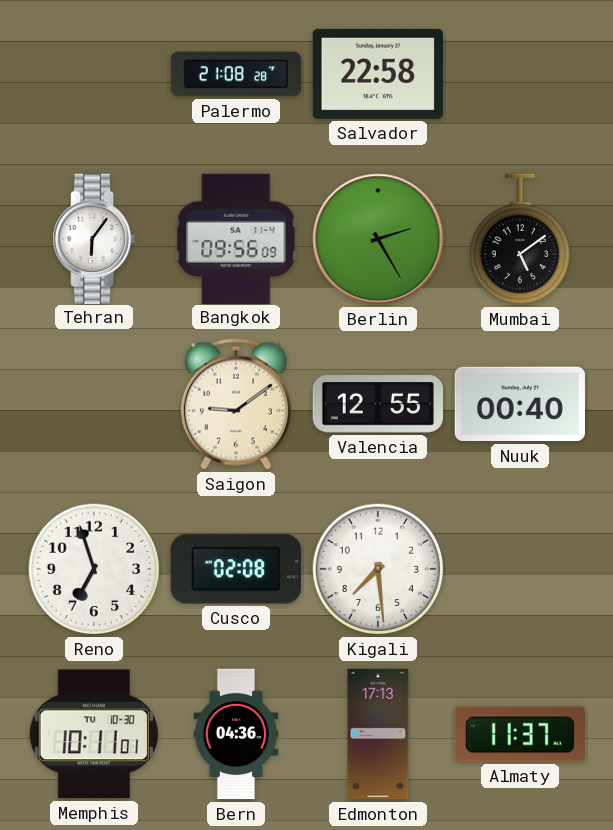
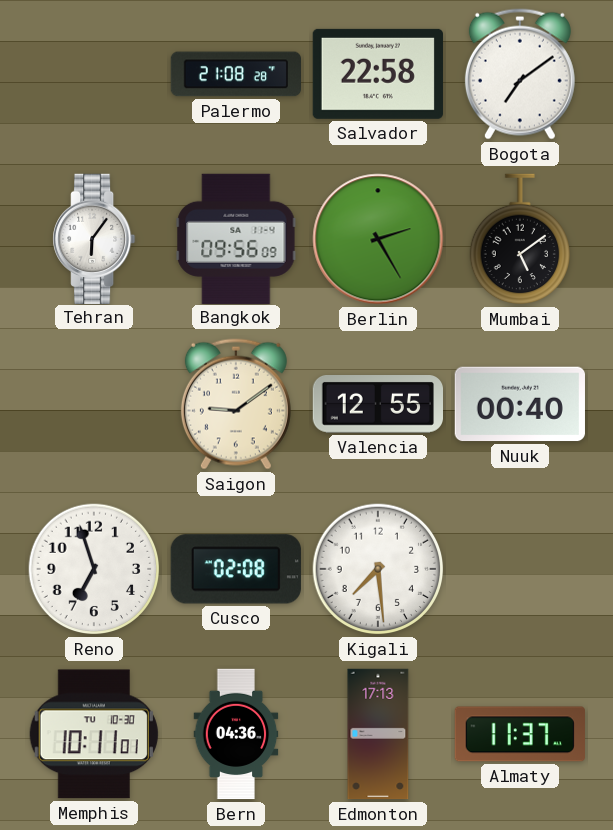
Bogota: none -> 7:09 (520, 74)
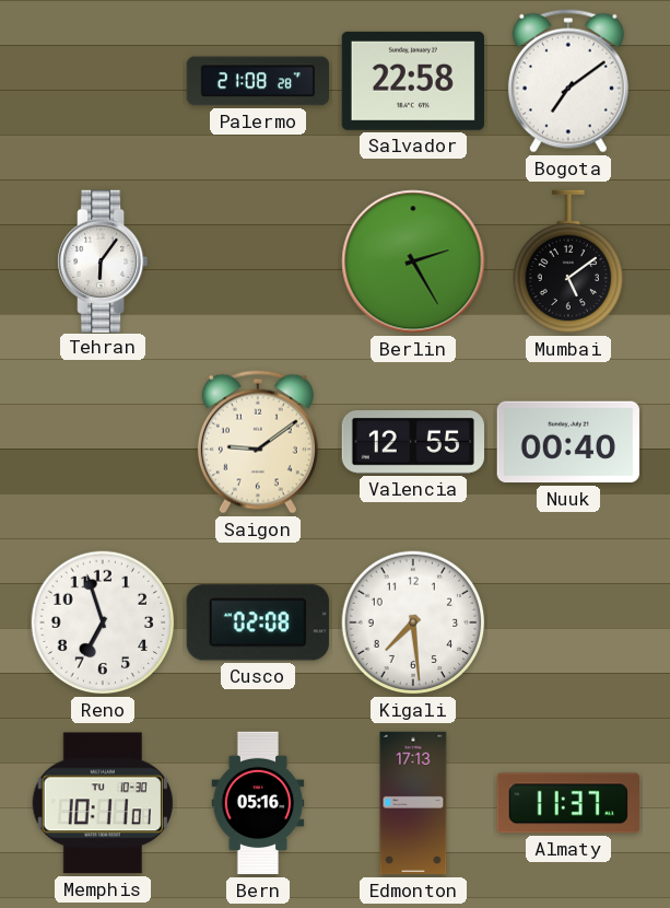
Bangkok: 09:56 -> none (236, 238)
Bern: 04:36 -> 05:16 (258, 803)
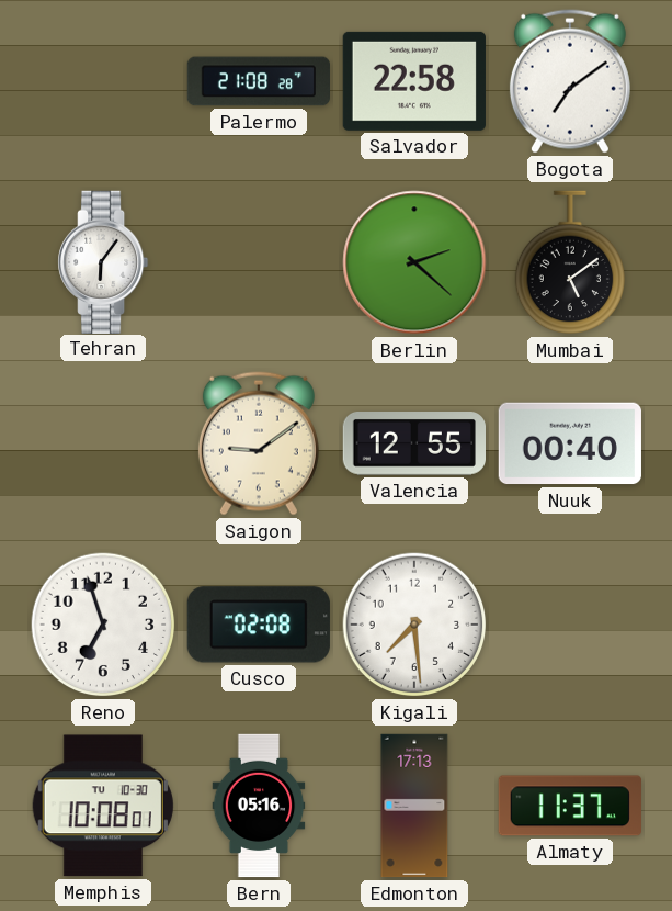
Berlin: 2:25 -> 2:22 (414, 262)
Memphis: 10:11 -> 10:08 (103, 806)
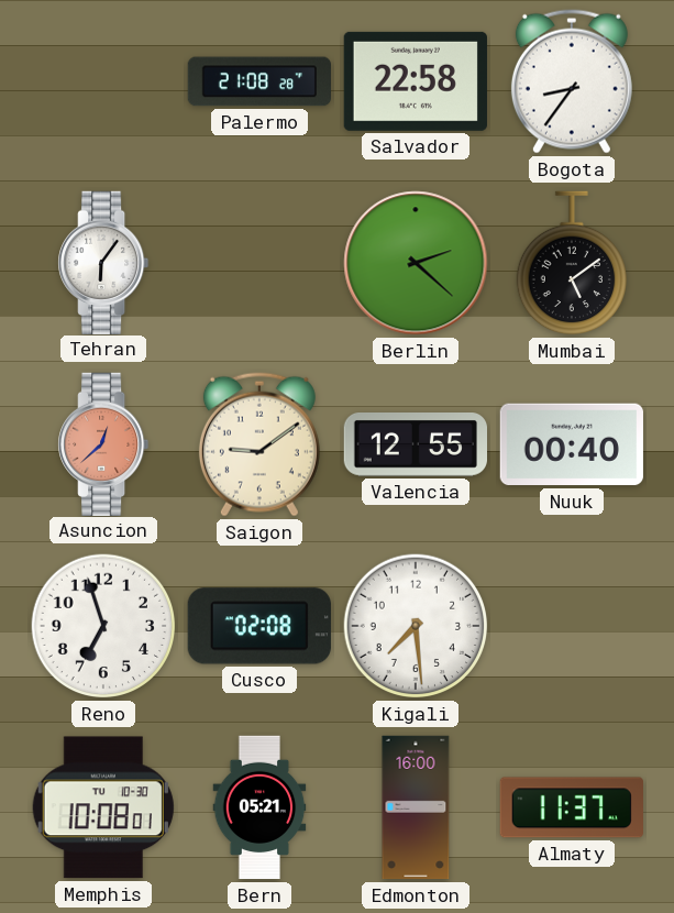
Bogota: 7:09 -> 8:36 (572, 81)
Asuncion: none -> 12:38 (104, 443)
Bern: 05:16 -> 05:21 (259, 807)
Edmonton: 17:13 -> 16:00 (416, 807)
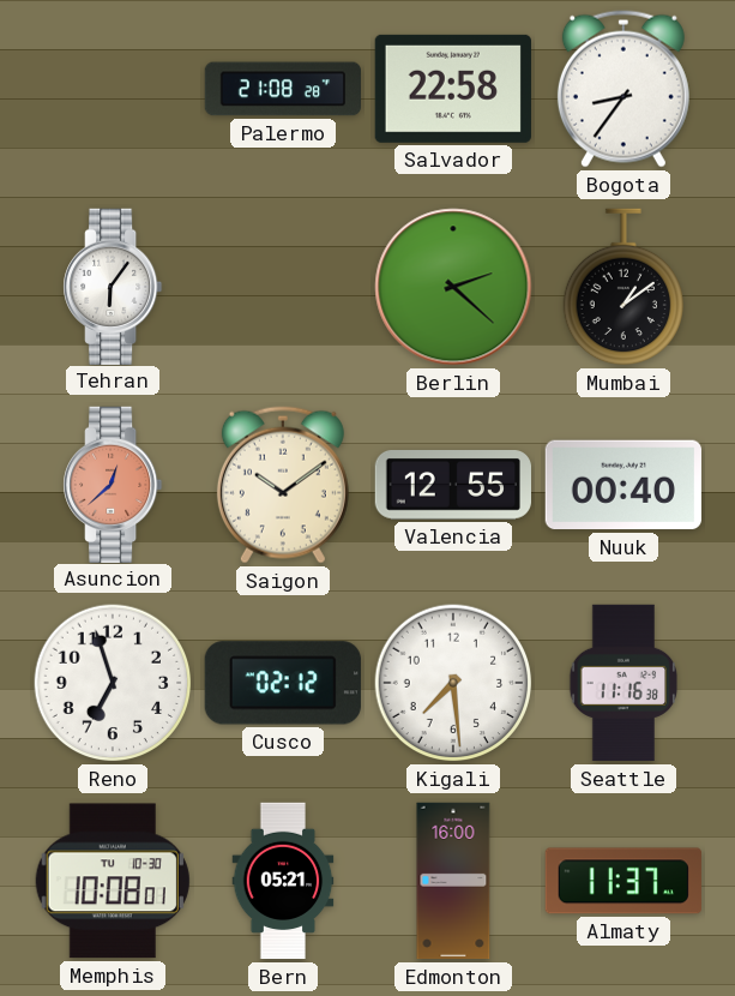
Mumbai: 5:09 -> 1:09 (622, 287)
Saigon: 9:09 -> 10:09 (283, 485)
Cusco: 02:08 -> 02:12 (283, 683)
Seattle: none -> 11:16 (623, 683)
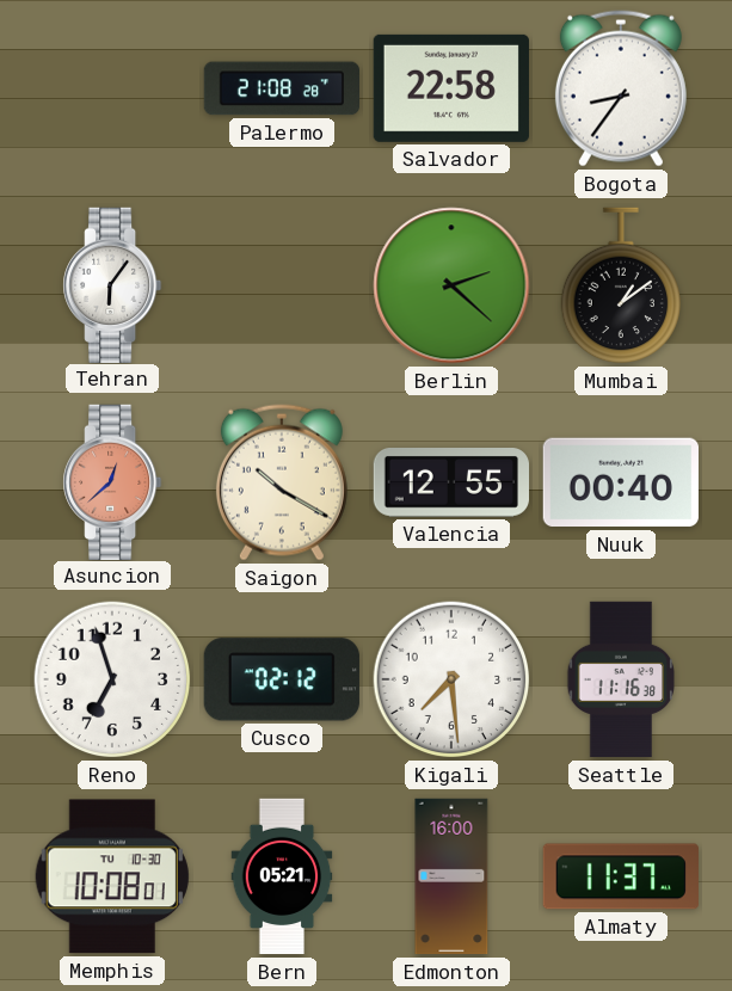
Saigon: 10:09 -> 10:20 (282, 482)
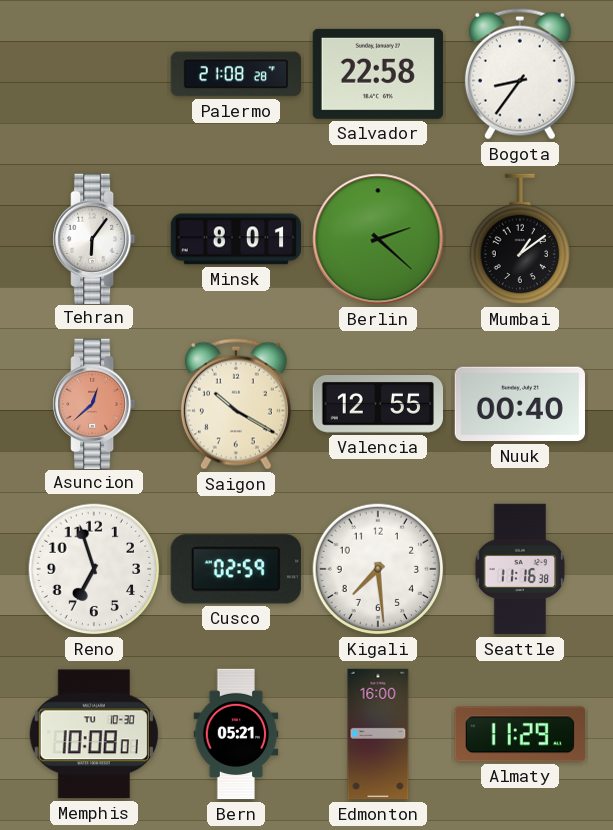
Minsk: none -> 8:01 (235, 239)
Cusco: 02:12 -> 02:59 (236, 569)
Almaty: 11:37 -> 11:29 (520, 734)
